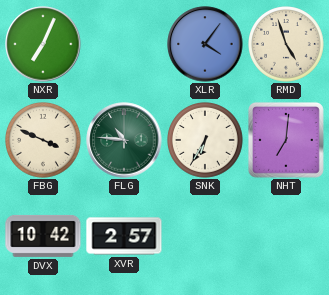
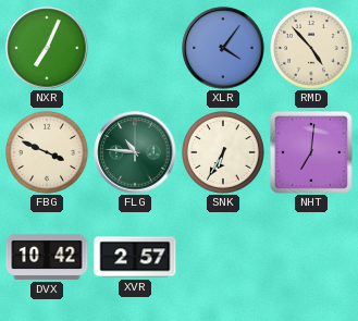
RMD: 4:57 -> 4:53 (312, 49)
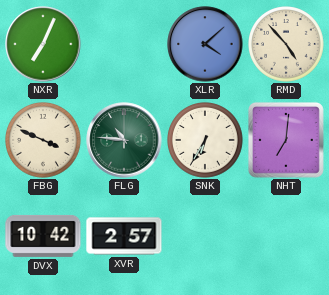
XLR: 4:06 -> 4:08 (205, 44)
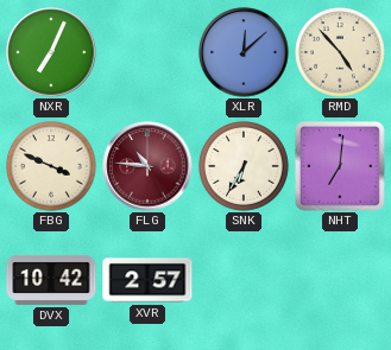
XLR: 4:08 -> 12:08 (244, 52)
FLG dial: green -> burgundy (147, 166)
